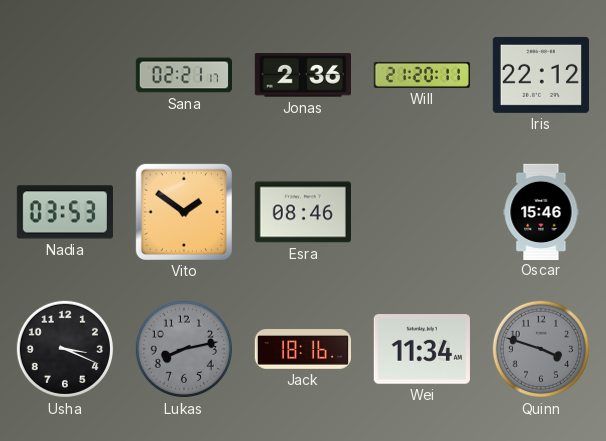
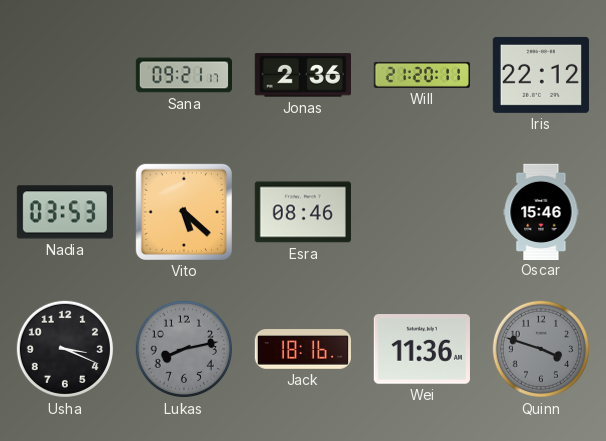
Sana: 02:21 -> 09:21 (183, 75)
Vito: 1:51 -> 5:22 (184, 212)
Wei: 11:34 -> 11:36 (422, 349)
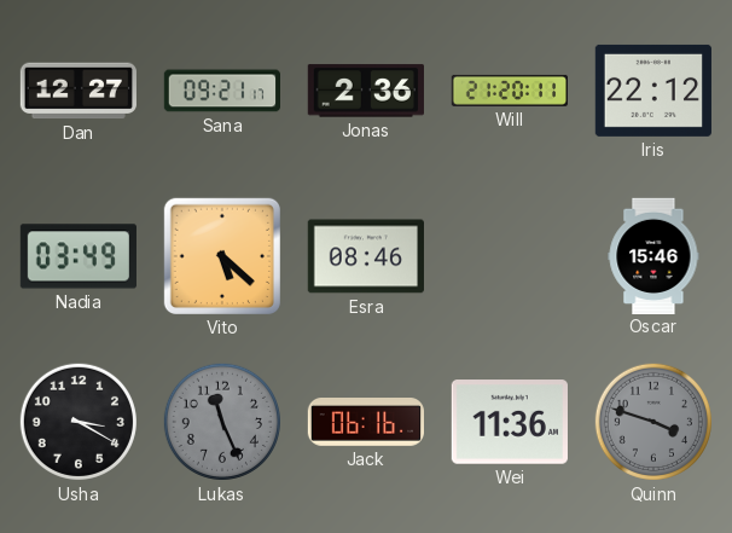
Dan: none -> 12:27 (77, 91)
Nadia: 03:53 -> 03:49 (79, 256)
Usha: 3:19 -> 3:20 (79, 422)
Lukas: 8:13 -> 11:26 (222, 422)
Jack: 18:16 -> 06:16 (365, 423)
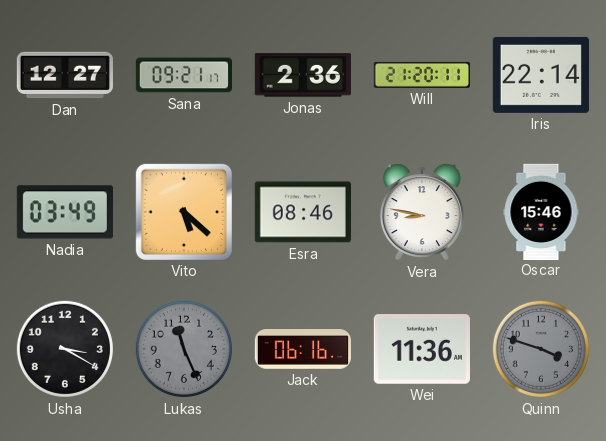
Iris: 22:12 -> 22:14 (541, 75)
Vera: none -> 8:47 (422, 212)
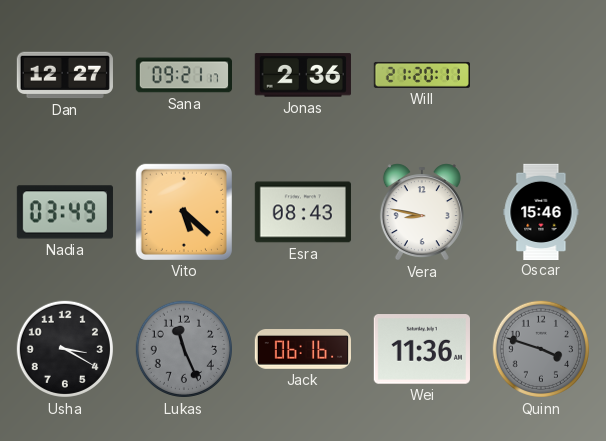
Iris: 22:14 -> none (541, 75)
Esra: 08:46 -> 08:43 (303, 212)
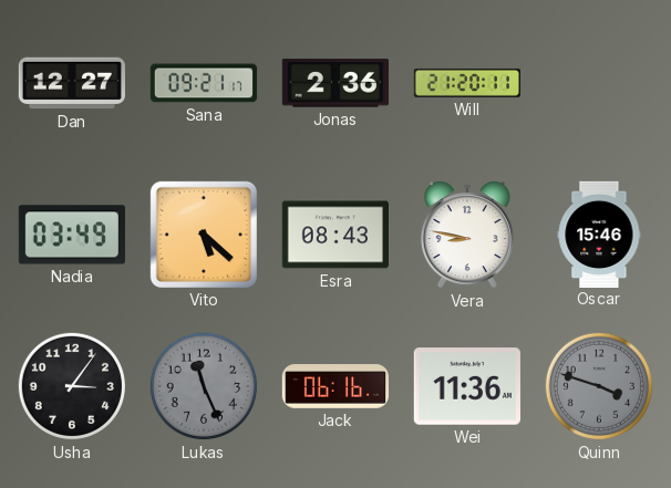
Usha: 3:20 -> 3:06 (72, 386)
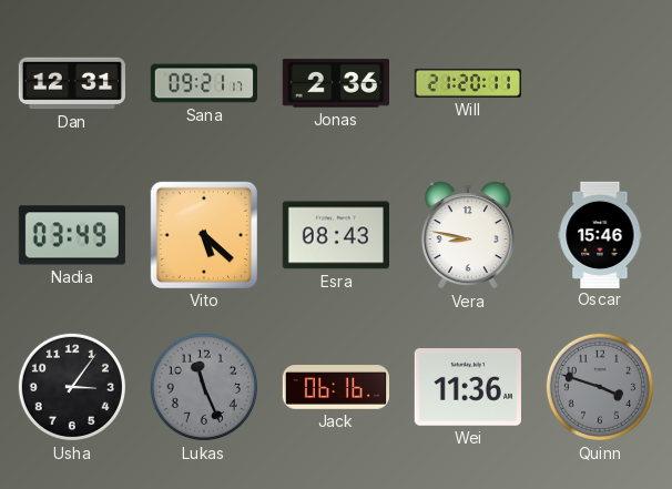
Dan: 12:27 -> 12:31 (71, 83)
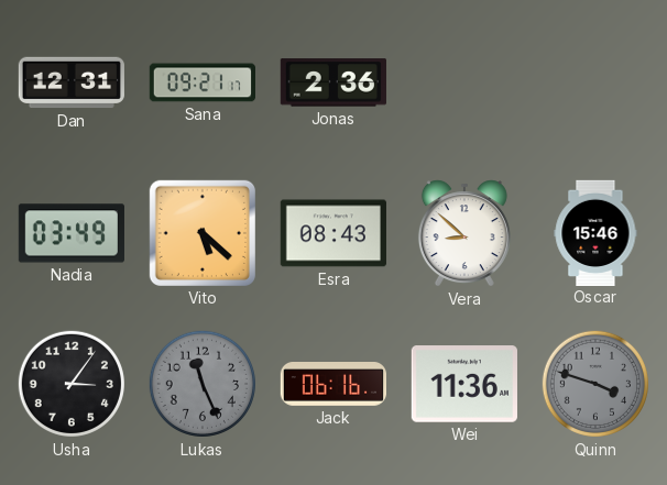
Will: 21:20 -> none (467, 83)
Vera: 8:47 -> 8:52 (464, 233)
